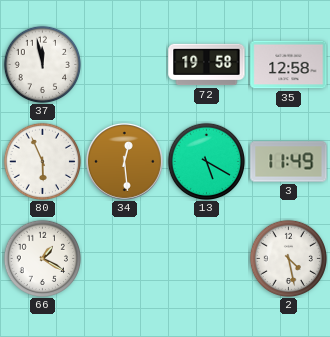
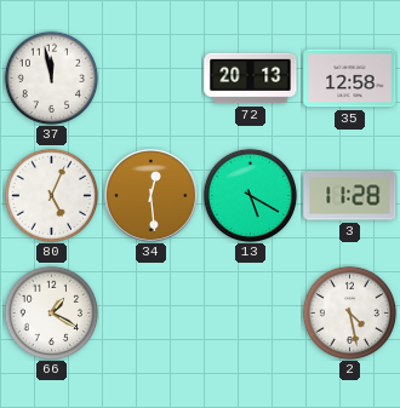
72: 19:58 -> 20:13 (251, 79)
80: 5:56 -> 5:04 (51, 195)
3: 11:49 -> 11:28 (350, 196)
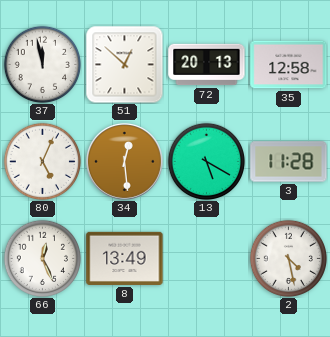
51: none -> 12:52 (124, 64)
66: 1:20 -> 12:26 (42, 258)
8: none -> 13:49 (125, 258)
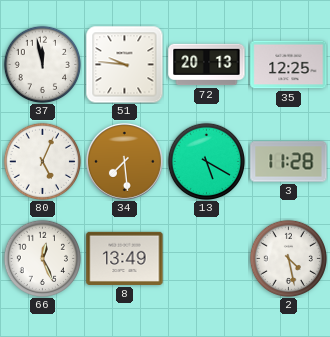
51: 12:52 -> 9:46 (124, 64)
35: 12:58 -> 12:25 (289, 65)
34: 12:29 -> 7:29 (124, 161)
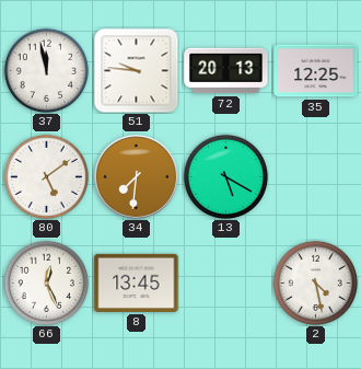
80: 5:04 -> 5:09 (46, 176)
34: 7:29 -> 7:31 (136, 176)
3: 11:28 -> none (289, 162)
8: 13:49 -> 13:45 (137, 282)
